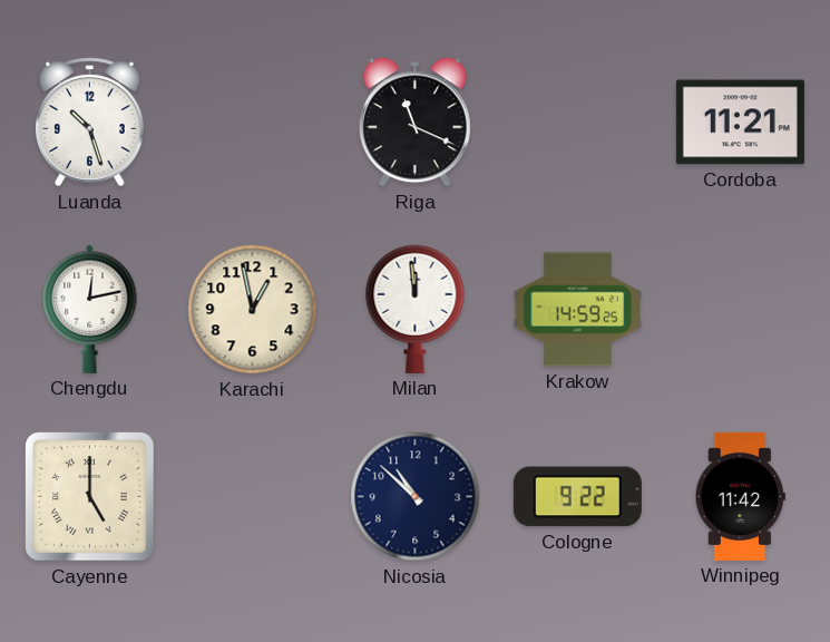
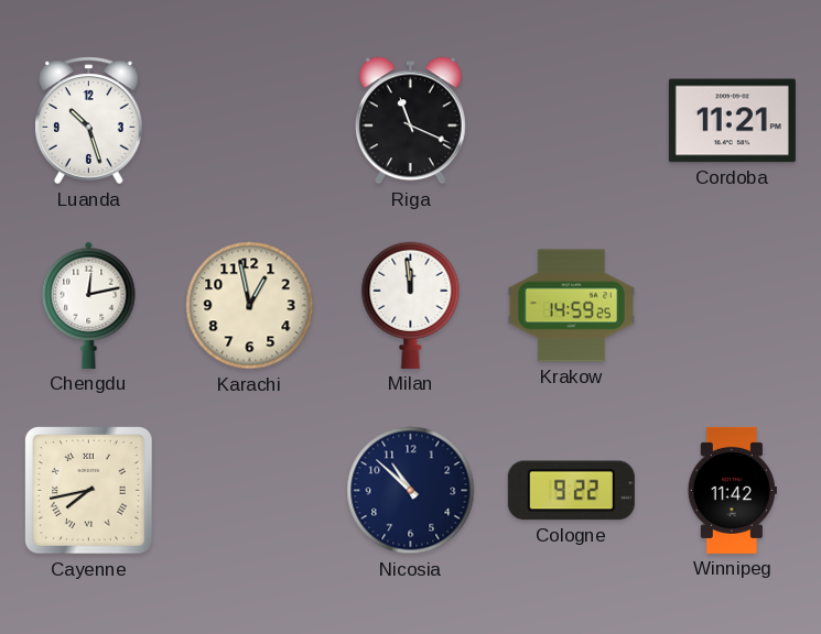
Cayenne: 5:00 -> 7:43 (89, 491)
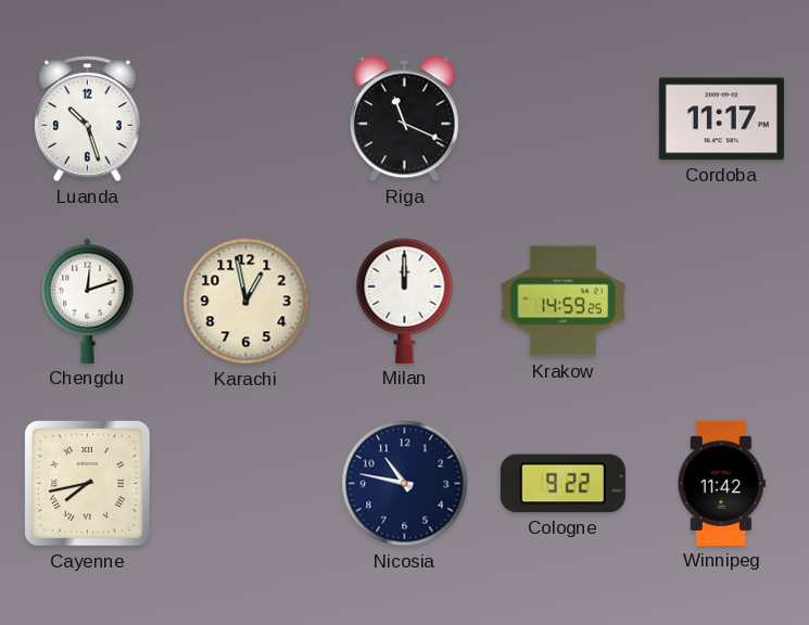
Cordoba: 11:21 -> 11:17 (721, 119)
Chengdu: 12:13 -> 12:12 (88, 301)
Milan: 11:59 -> 12:00 (405, 301)
Nicosia: 10:52 -> 10:47 (405, 484)
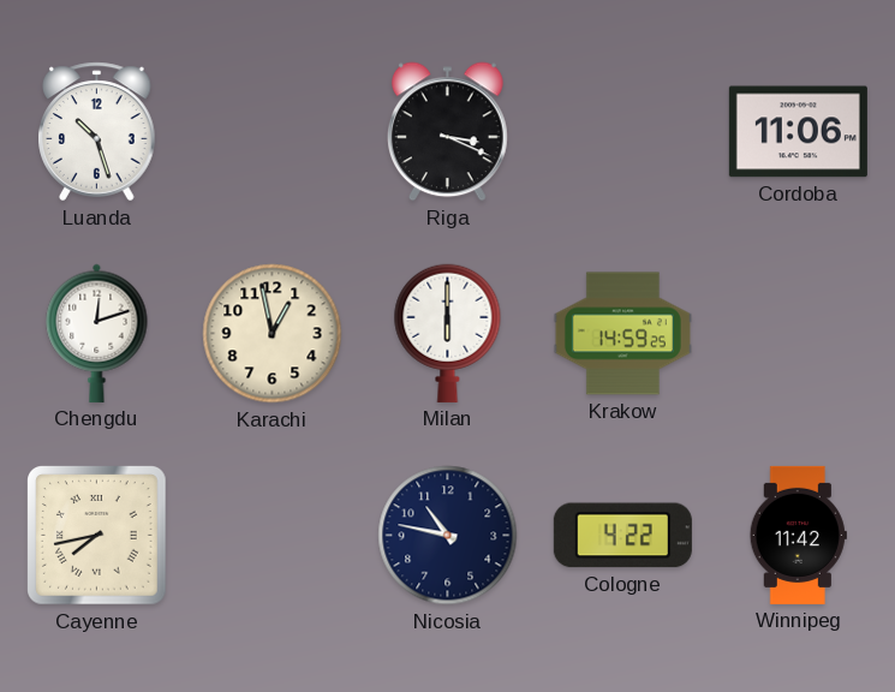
Riga: 11:19 -> 3:19 (447, 132)
Cordoba: 11:17 -> 11:06 (798, 132)
Milan: 12:00 -> 6:00 (448, 333)
Cologne: 9:22 -> 4:22 (622, 536)
